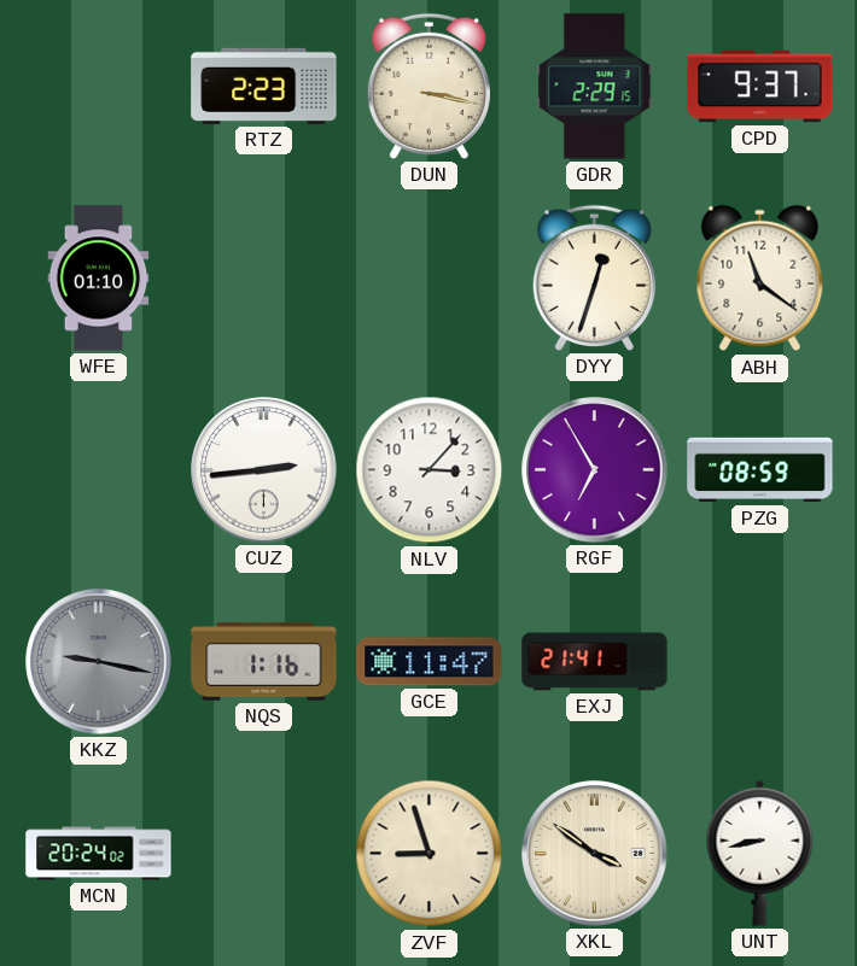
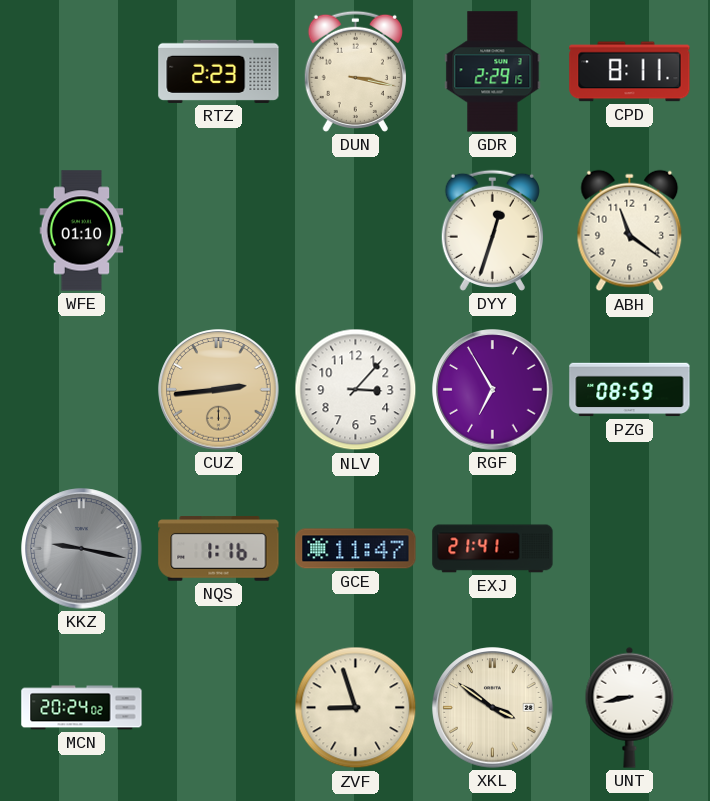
CPD: 9:37 -> 8:11 (630, 72)
CUZ dial: white -> champagne (219, 390)
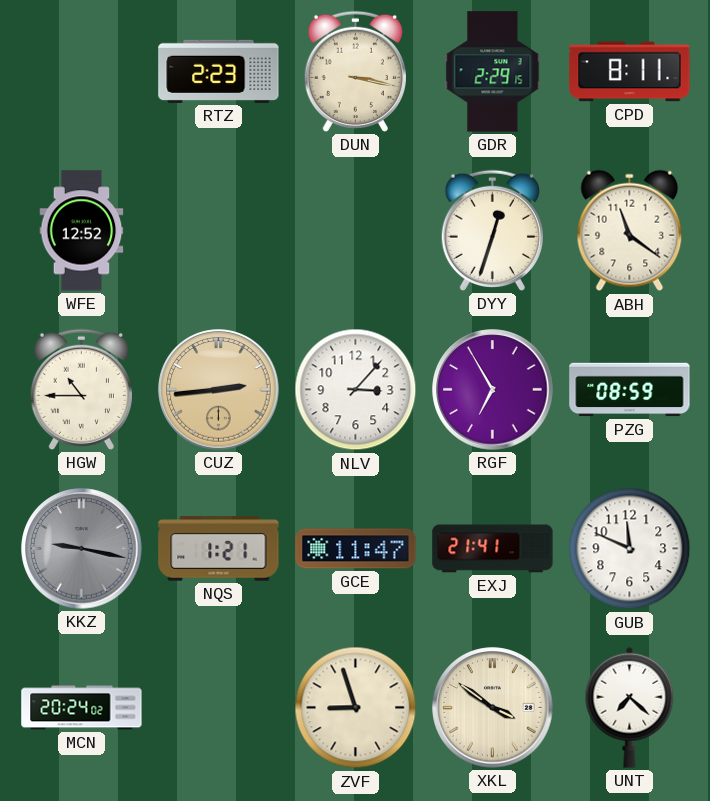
WFE: 01:10 -> 12:52 (82, 231)
HGW: none -> 10:45 (81, 389)
NQS: 1:16 -> 1:21 (219, 549)
GUB: none -> 11:49 (630, 549)
UNT: 8:43 -> 7:22 (630, 707)
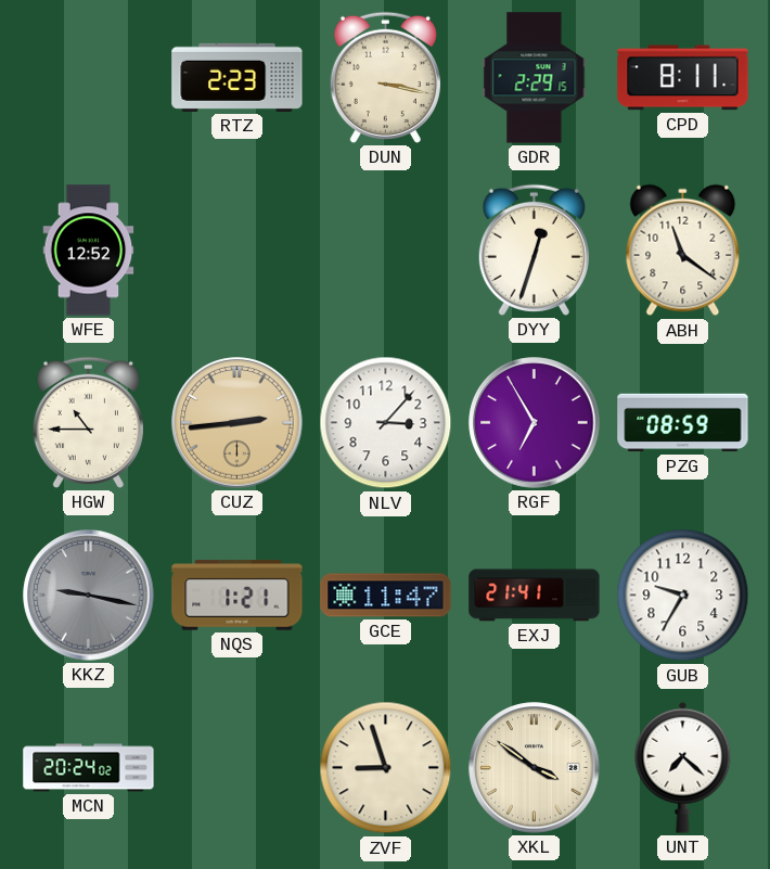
GUB: 11:49 -> 9:35 (683, 596)
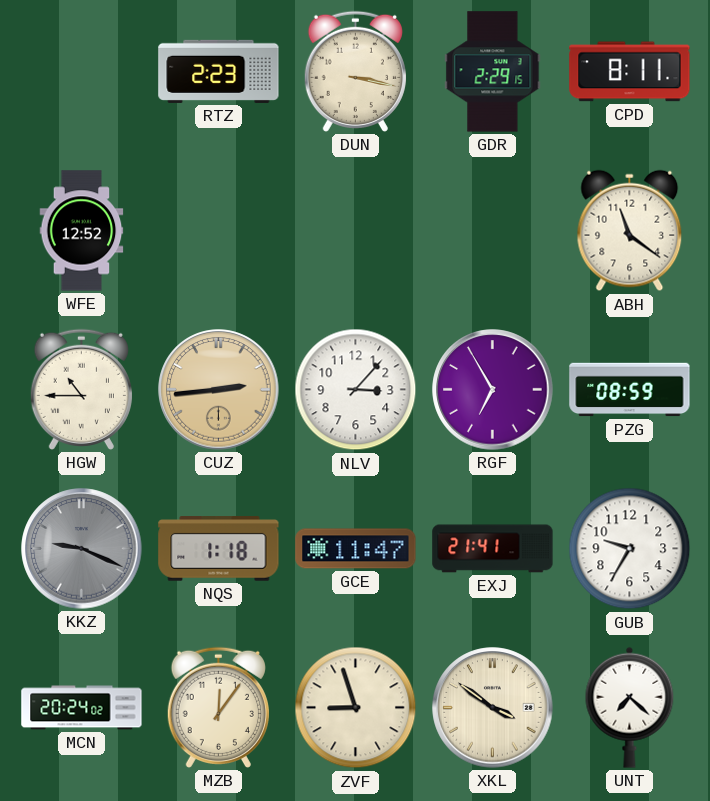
DYY: 12:33 -> none (534, 250)
KKZ: 9:17 -> 9:19 (82, 549)
NQS: 1:21 -> 1:18 (219, 549)
MZB: none -> 12:06 (218, 707)
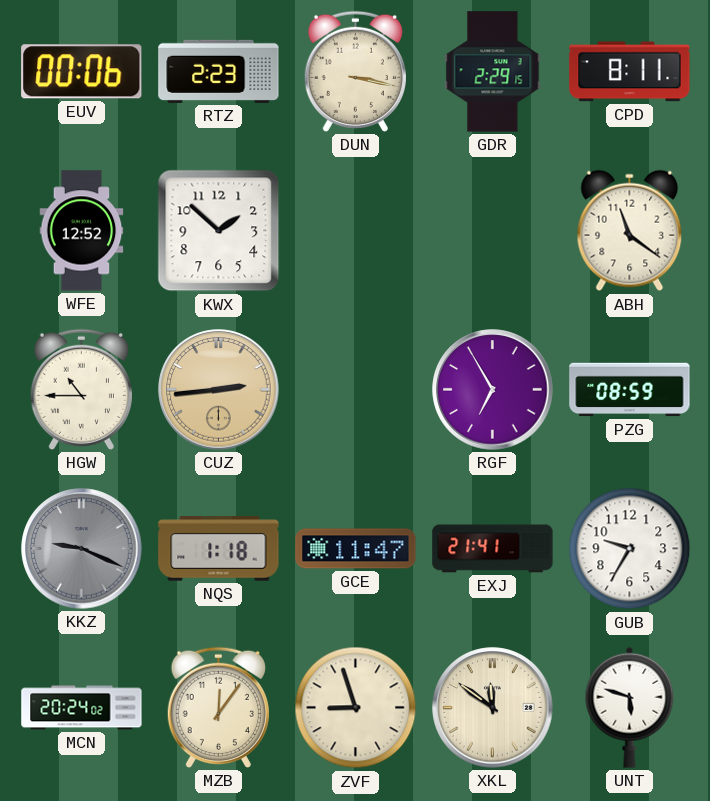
EUV: none -> 00:06 (82, 72)
KWX: none -> 1:52 (219, 231)
NLV: 3:07 -> none (356, 390)
XKL: 3:51 -> 11:51 (493, 708)
UNT: 7:22 -> 5:48 (630, 707)
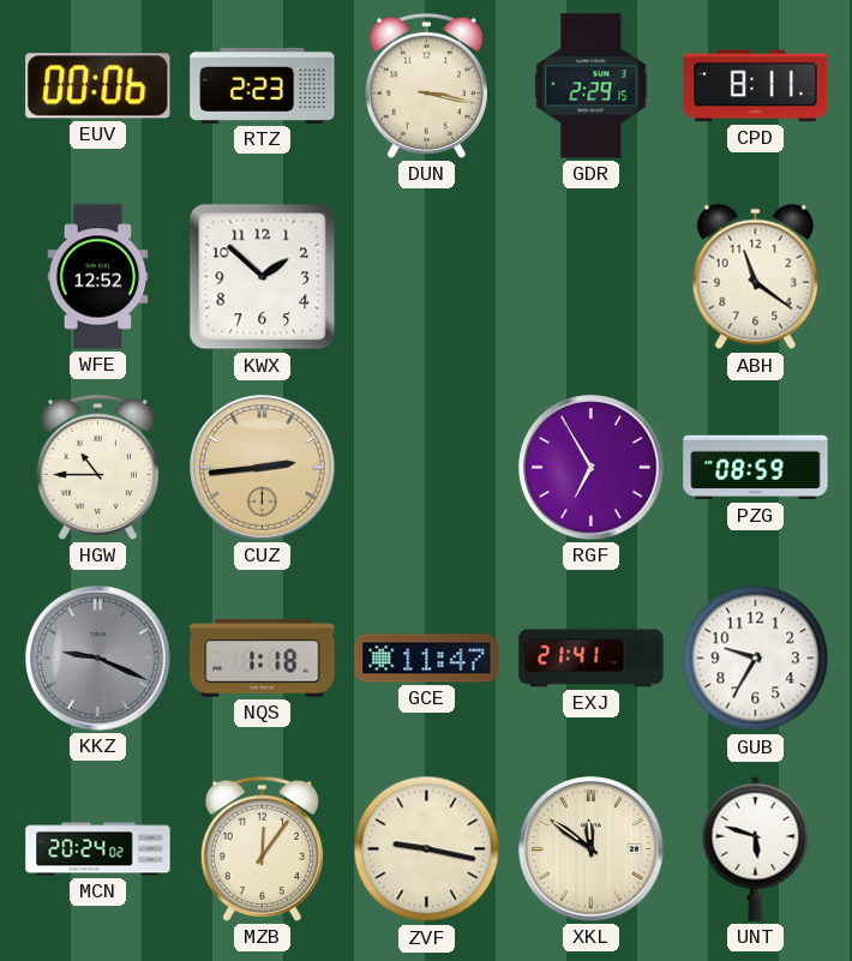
ZVF: 8:57 -> 9:17 (427, 849)
